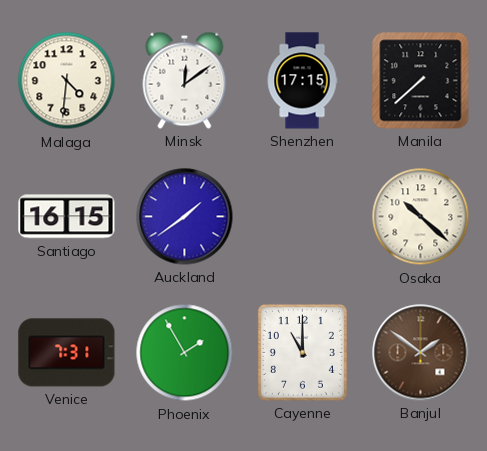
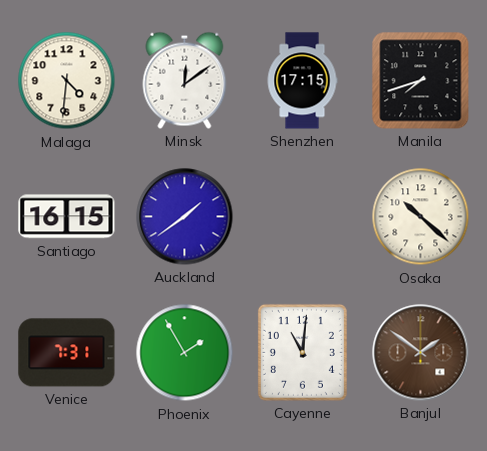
Manila: 7:38 -> 7:42 (421, 81)
Cayenne: 11:00 -> 11:01 (302, 352)
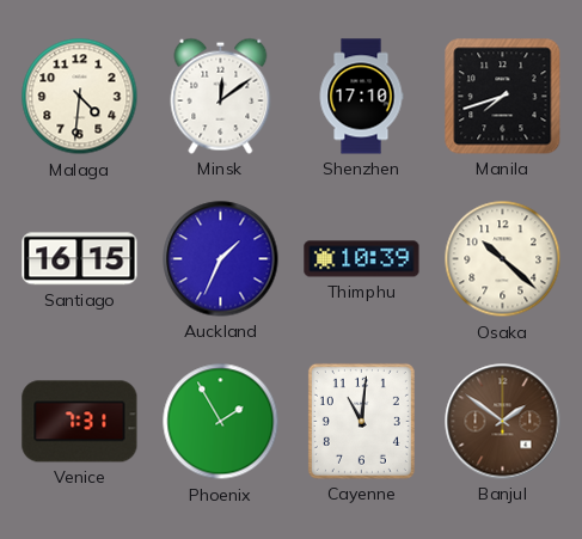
Shenzhen: 17:15 -> 17:10 (361, 97)
Auckland: 1:39 -> 1:34 (221, 259)
Thimphu: none -> 10:39 (362, 259)
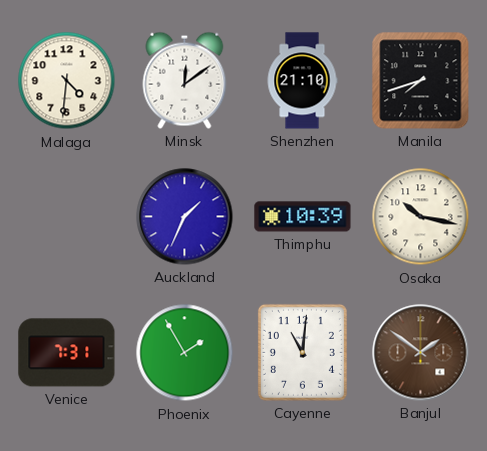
Shenzhen: 17:10 -> 21:10 (302, 81)
Santiago: 16:15 -> none (80, 259)
Osaka: 10:22 -> 10:17 (421, 217)
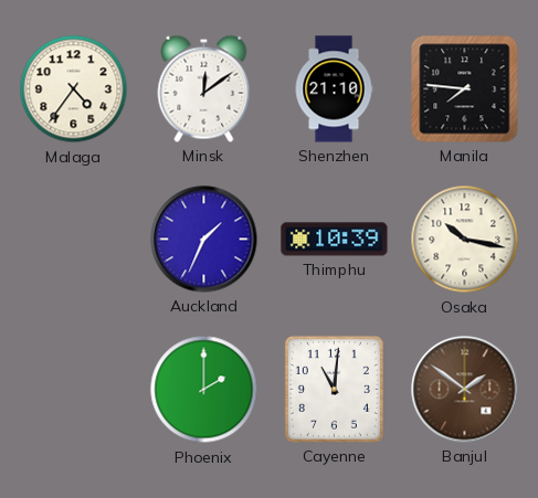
Malaga: 4:31 -> 4:36 (74, 89)
Manila: 7:42 -> 7:46 (465, 89)
Venice: 7:31 -> none (67, 353)
Phoenix: 1:55 -> 2:00 (204, 390)
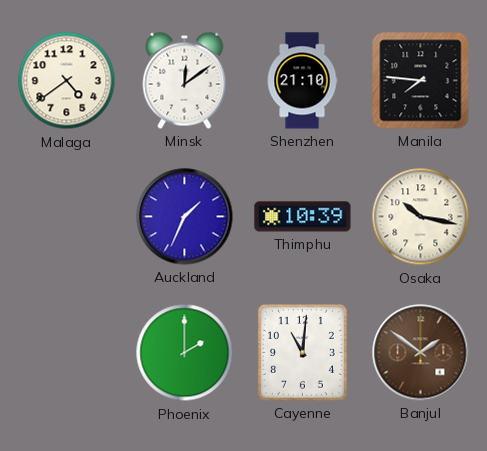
Malaga: 4:36 -> 4:39 (67, 81)
